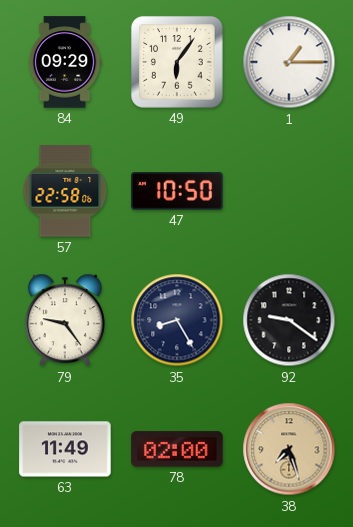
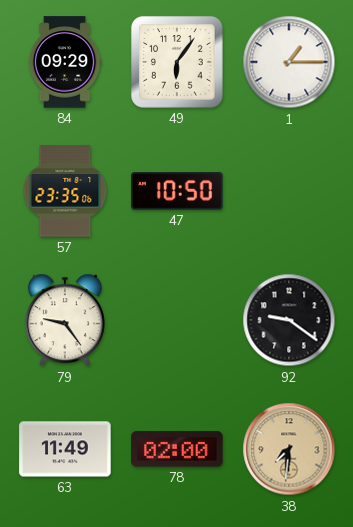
57: 22:58 -> 23:35 (65, 191)
35: 8:25 -> none (177, 320)
38: 7:27 -> 7:31 (289, 449)
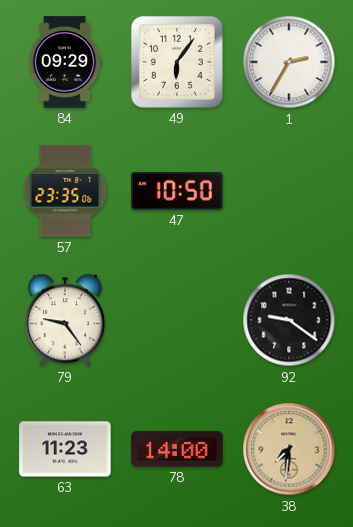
1: 1:15 -> 2:35 (289, 62)
63: 11:49 -> 11:23 (65, 449)
78: 02:00 -> 14:00 (177, 449)
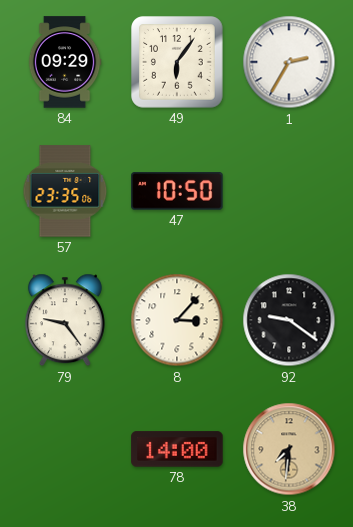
8: none -> 3:07 (177, 320)
63: 11:23 -> none (65, 449)
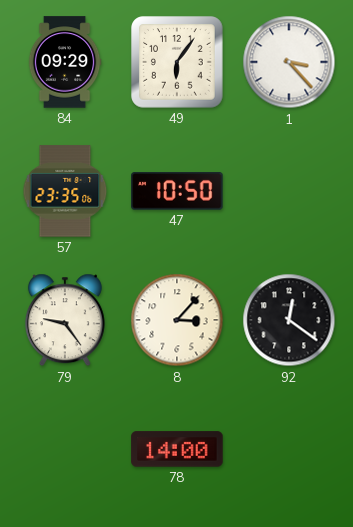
1: 2:35 -> 3:23 (289, 62)
92: 9:21 -> 12:21 (289, 320)
38: 7:31 -> none (289, 449)
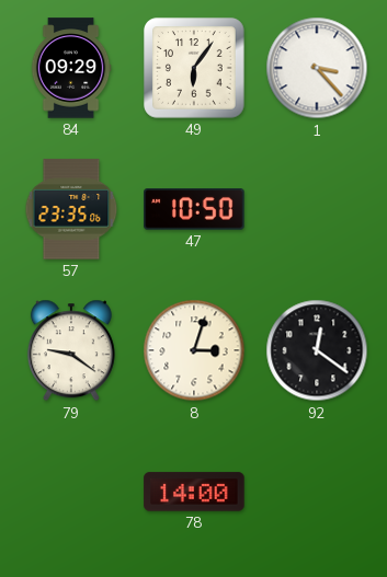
79: 9:24 -> 9:21 (71, 350)
8: 3:07 -> 3:03 (194, 350)
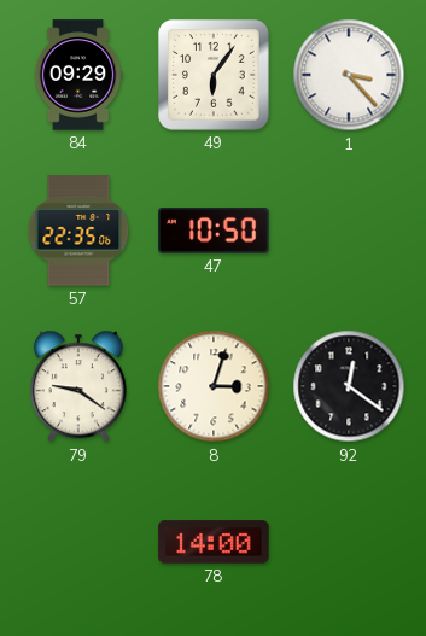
57: 23:35 -> 22:35 (78, 231)
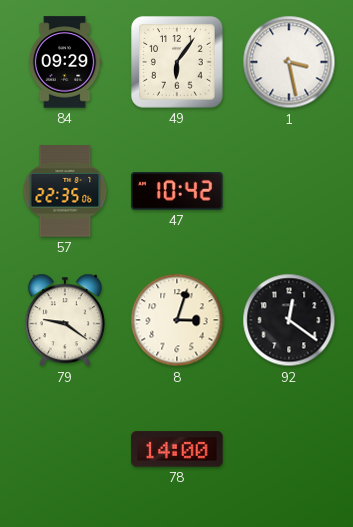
1: 3:23 -> 3:28 (289, 62)
47: 10:50 -> 10:42 (177, 191)
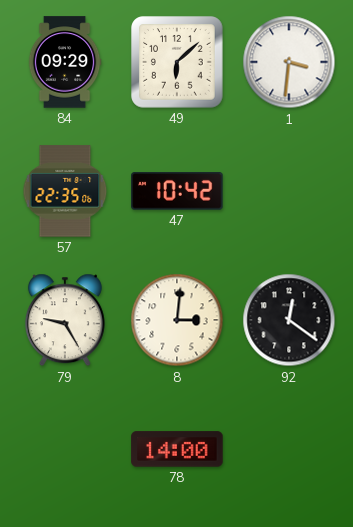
49: 6:06 -> 6:08 (177, 62)
1: 3:28 -> 3:31 (289, 62)
79: 9:21 -> 9:25 (65, 320)
8: 3:03 -> 3:01 (177, 320)
